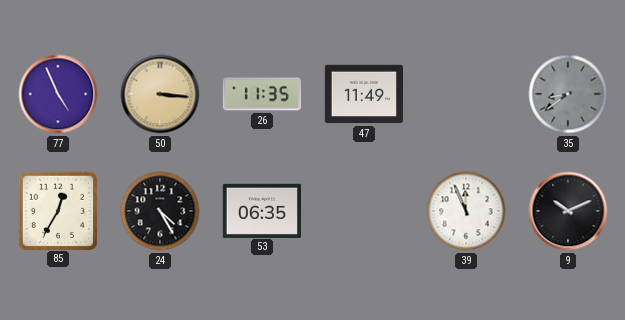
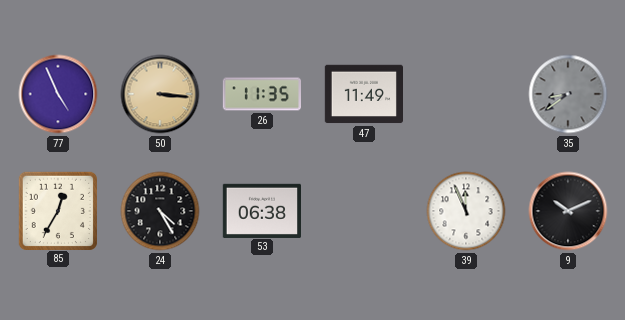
53: 06:35 -> 06:38 (261, 210)
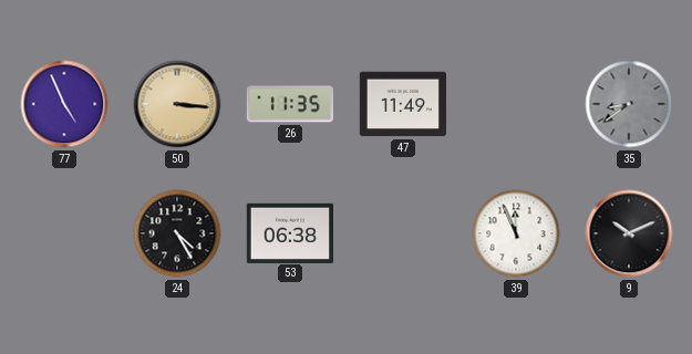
85: 12:35 -> none (57, 210)
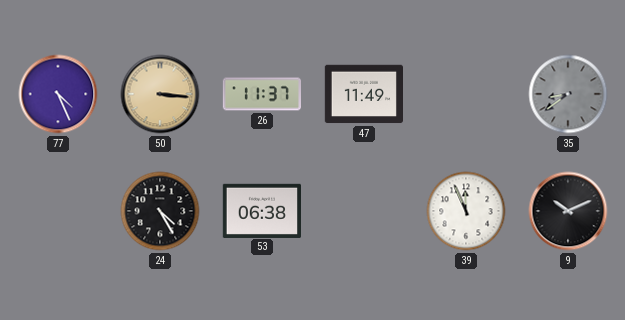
77: 4:56 -> 4:26 (58, 94)
26: 11:35 -> 11:37 (261, 94)
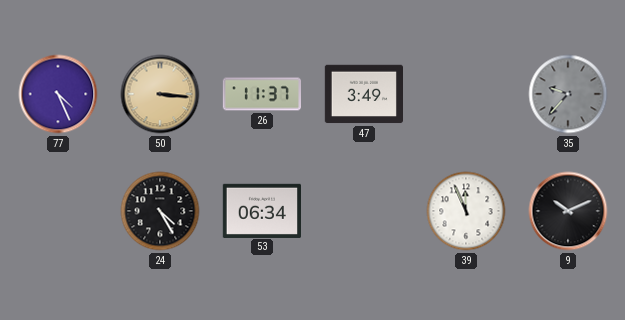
47: 11:49 -> 3:49 (363, 94)
35: 8:39 -> 9:37 (568, 94)
53: 06:38 -> 06:34 (261, 210)
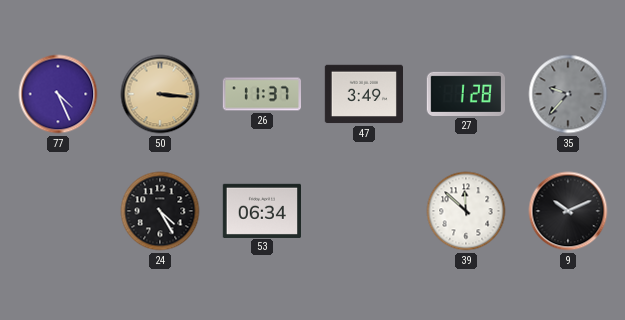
27: none -> 1:28 (465, 94)
39: 11:56 -> 11:52 (466, 211)
